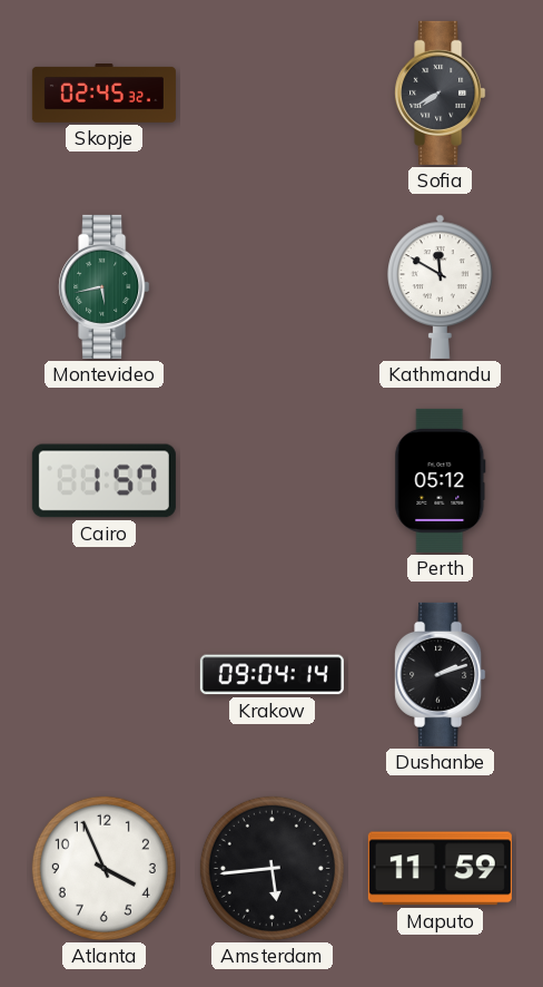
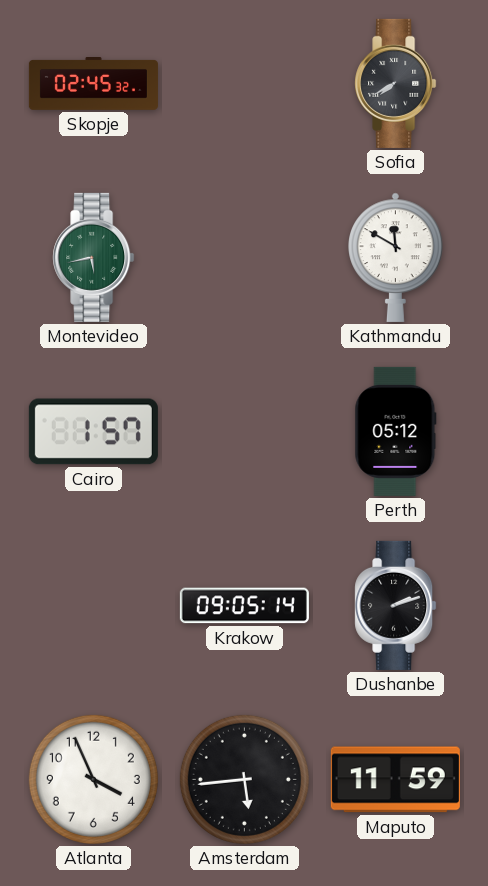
Krakow: 09:04 -> 09:05 (244, 606)
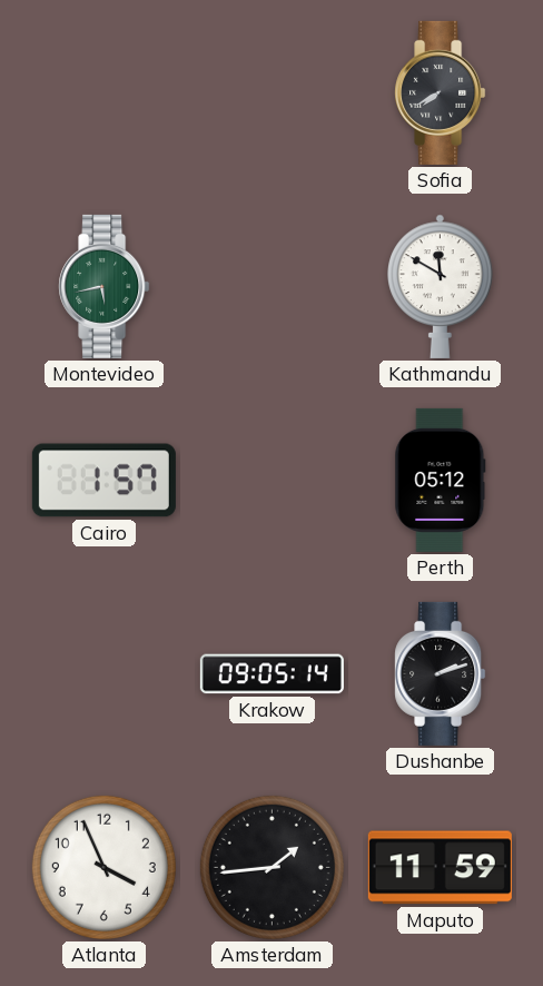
Skopje: 02:45 -> none (93, 84)
Amsterdam: 5:44 -> 1:44 (271, 867)
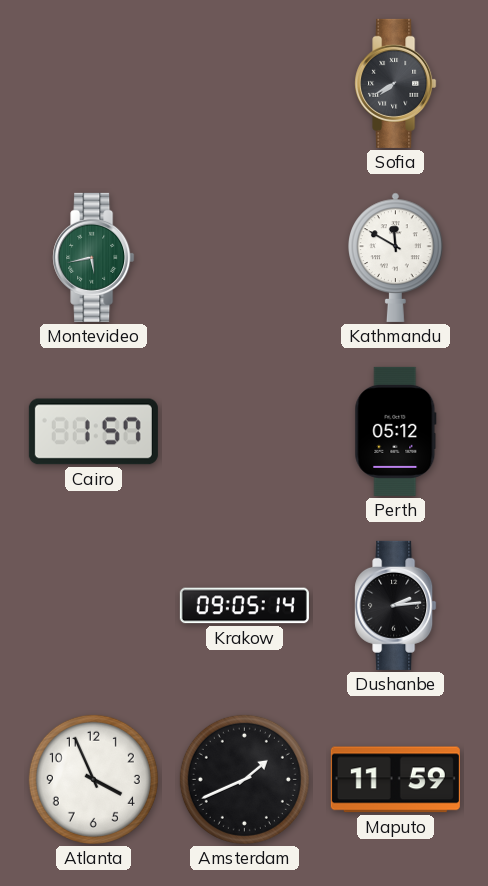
Dushanbe: 2:12 -> 2:14 (396, 605)
Amsterdam: 1:44 -> 1:41 (244, 779)
